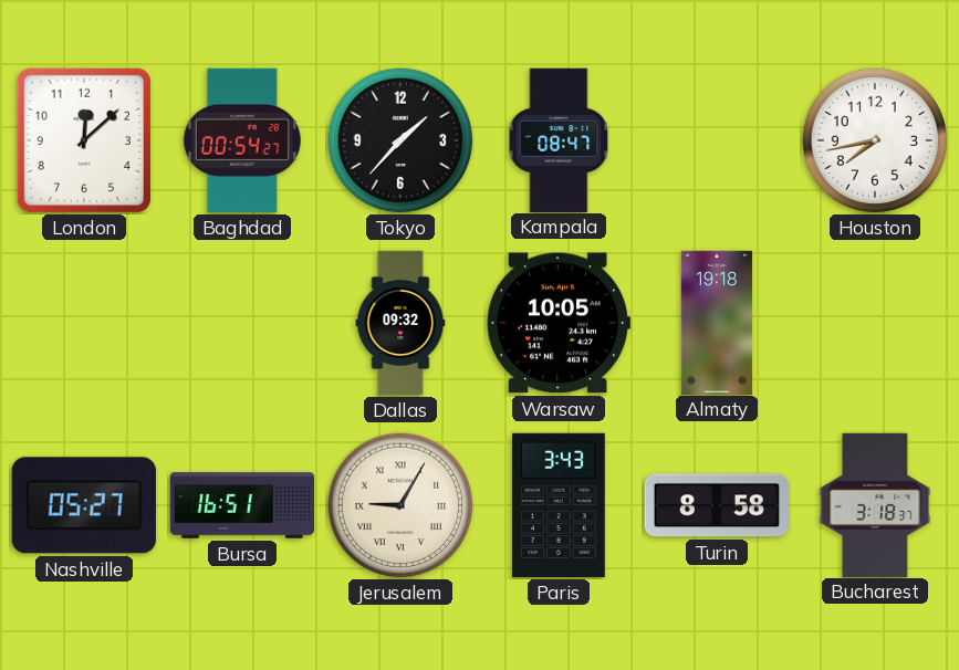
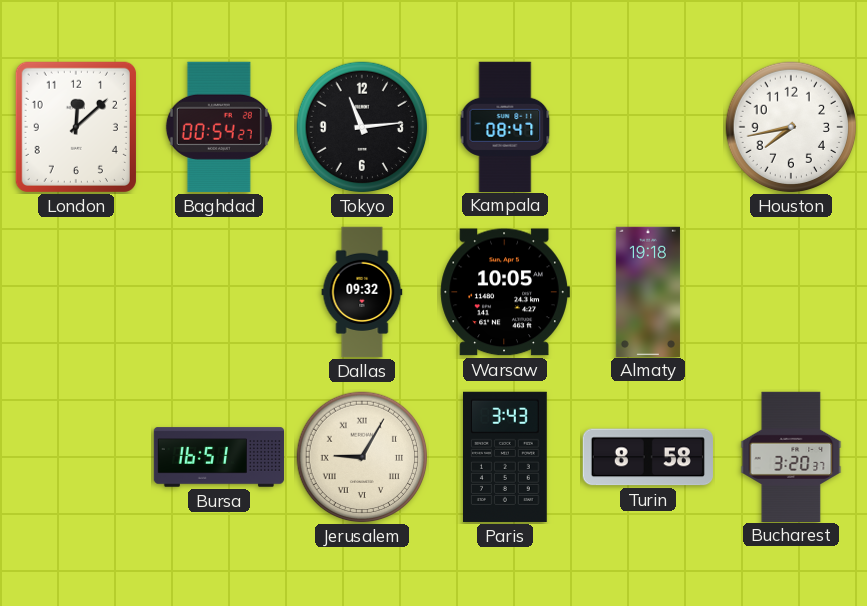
Tokyo: 1:37 -> 11:14 (362, 127)
Nashville: 05:27 -> none (84, 505)
Bucharest: 3:18 -> 3:20 (791, 456)
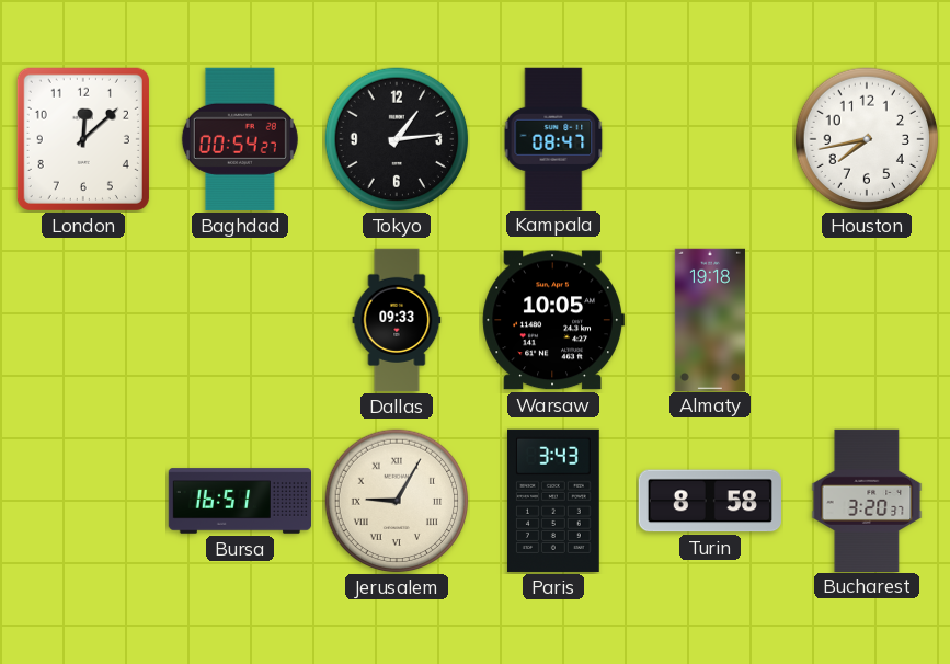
Tokyo: 11:14 -> 1:14 (397, 139)
Dallas: 09:32 -> 09:33 (397, 320)
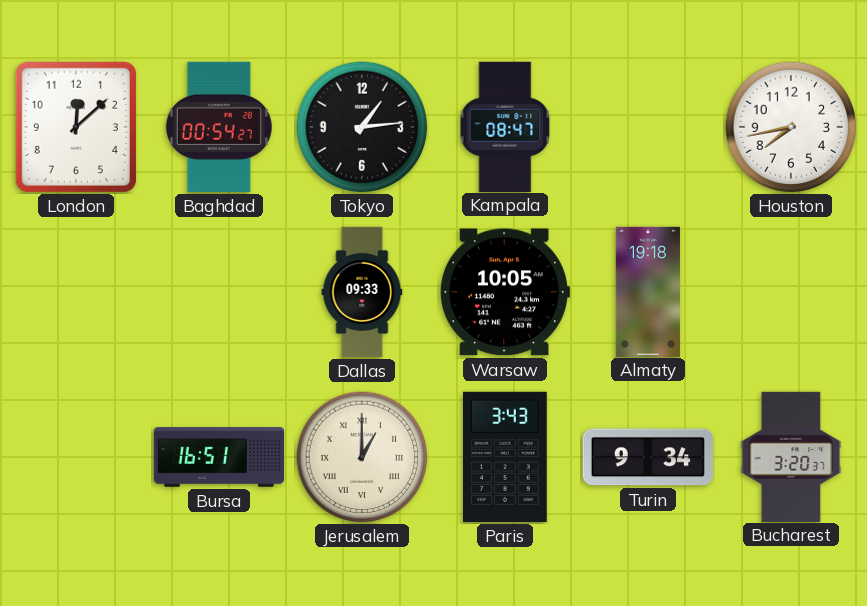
Jerusalem: 9:05 -> 1:00 (362, 457)
Turin: 8:58 -> 9:34 (648, 457)
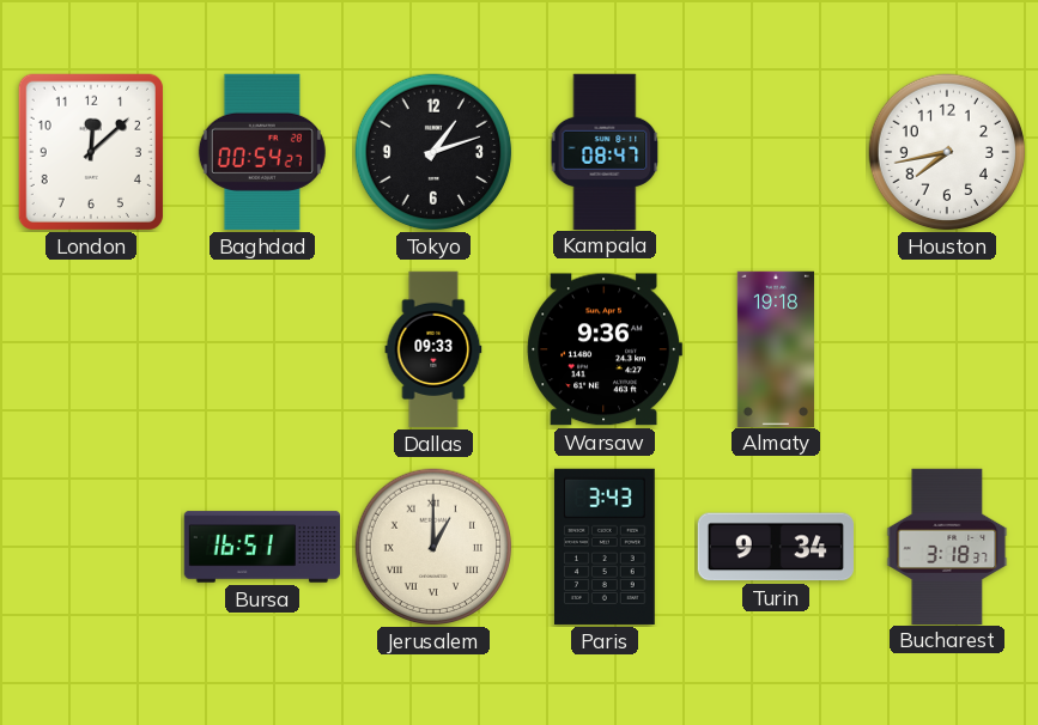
Tokyo: 1:14 -> 1:12 (433, 152)
Warsaw: 10:05 -> 9:36 (605, 349)
Bucharest: 3:20 -> 3:18 (947, 546)
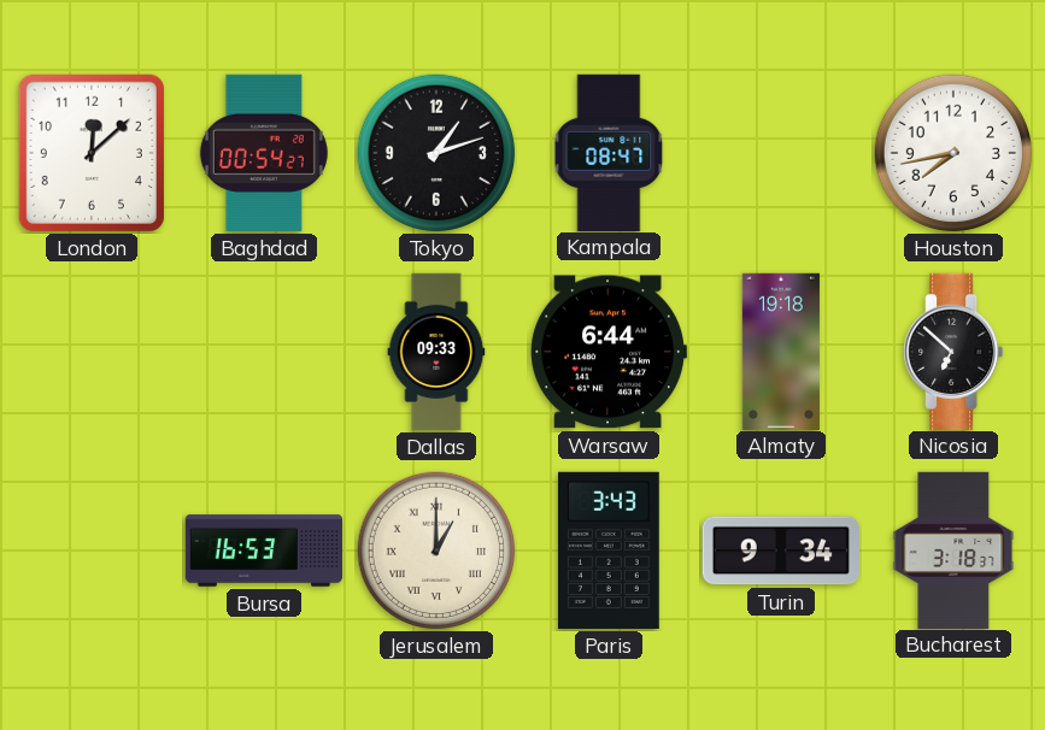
Warsaw: 9:36 -> 6:44 (609, 352)
Nicosia: none -> 6:52 (953, 351)
Bursa: 16:51 -> 16:53 (264, 551)
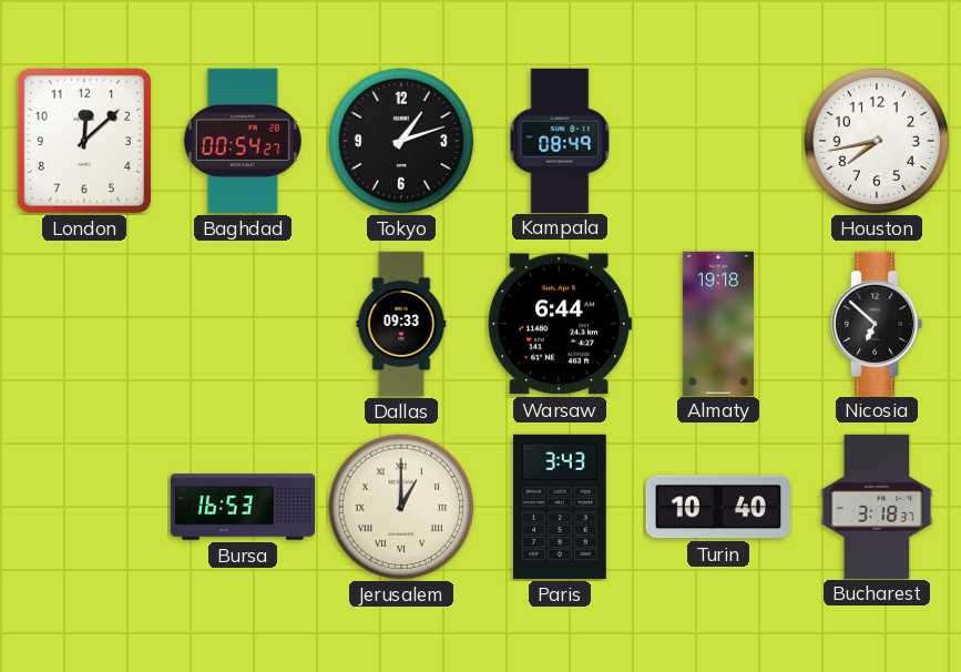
Kampala: 08:47 -> 08:49 (560, 140)
Turin: 9:34 -> 10:40 (718, 507)
